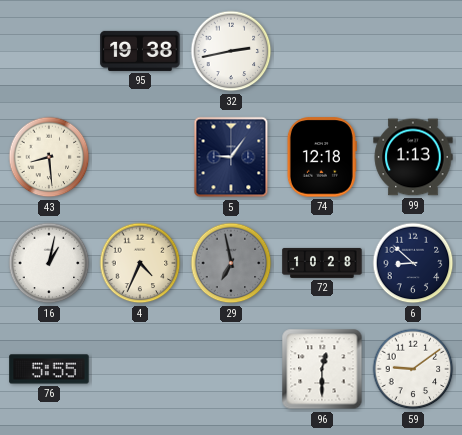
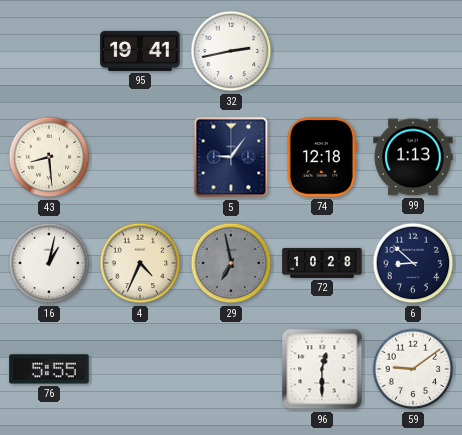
95: 19:38 -> 19:41 (140, 51)
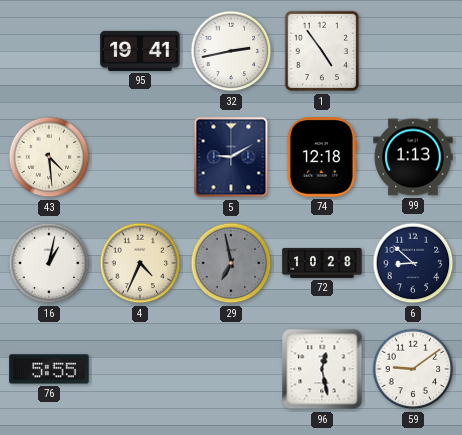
1: none -> 4:54 (322, 51)
43: 8:29 -> 4:29 (49, 157)
5: 9:06 -> 9:10 (231, 157)
96: 12:30 -> 12:28 (322, 369)
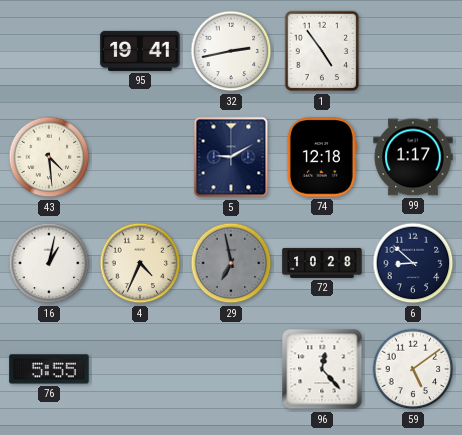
99: 1:13 -> 1:17 (413, 157)
96: 12:28 -> 12:23 (322, 369)
59: 9:09 -> 5:09 (413, 369)
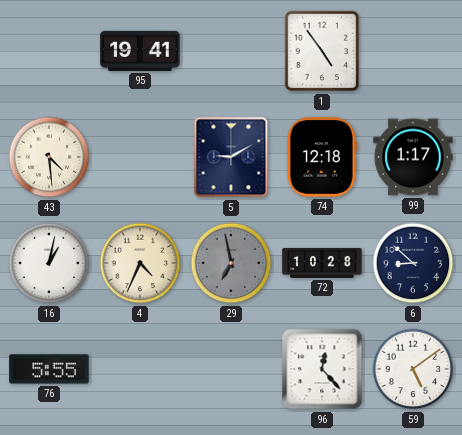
32: 2:43 -> none (231, 51)
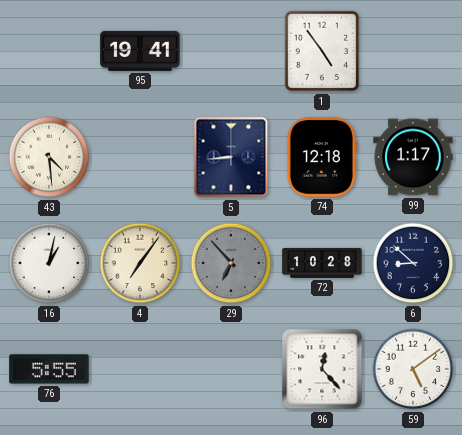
5: 9:10 -> 8:44 (231, 157)
4: 4:34 -> 7:06 (140, 263)
29: 6:58 -> 6:53 (231, 263)
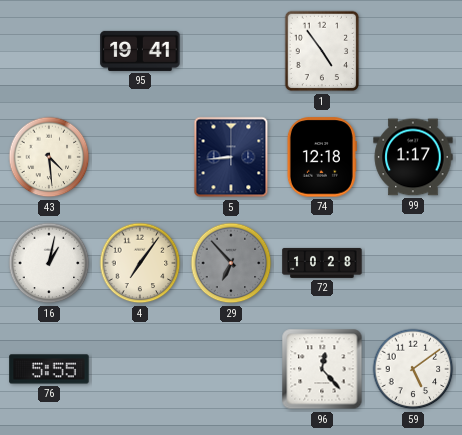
6: 8:52 -> none (413, 263)
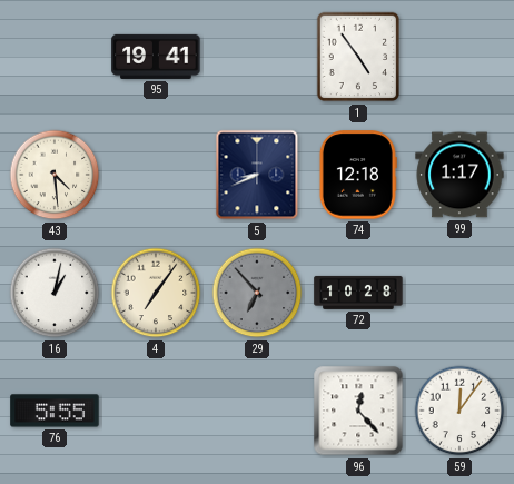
5: 8:44 -> 8:41 (257, 175)
59: 5:09 -> 12:06 (459, 411)
